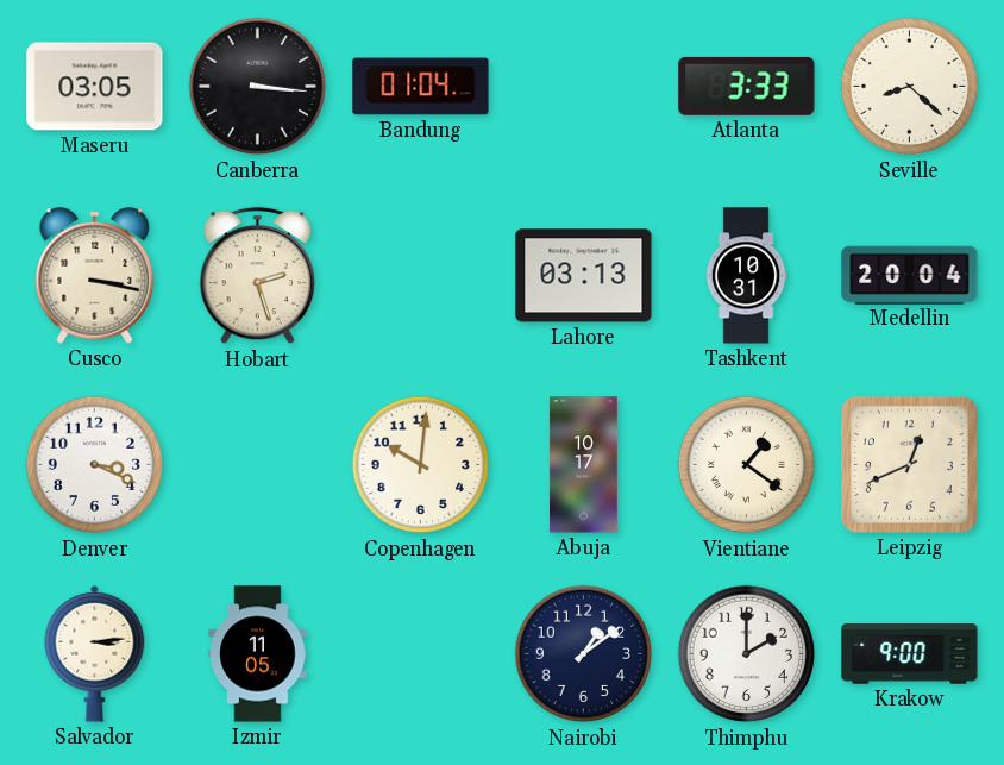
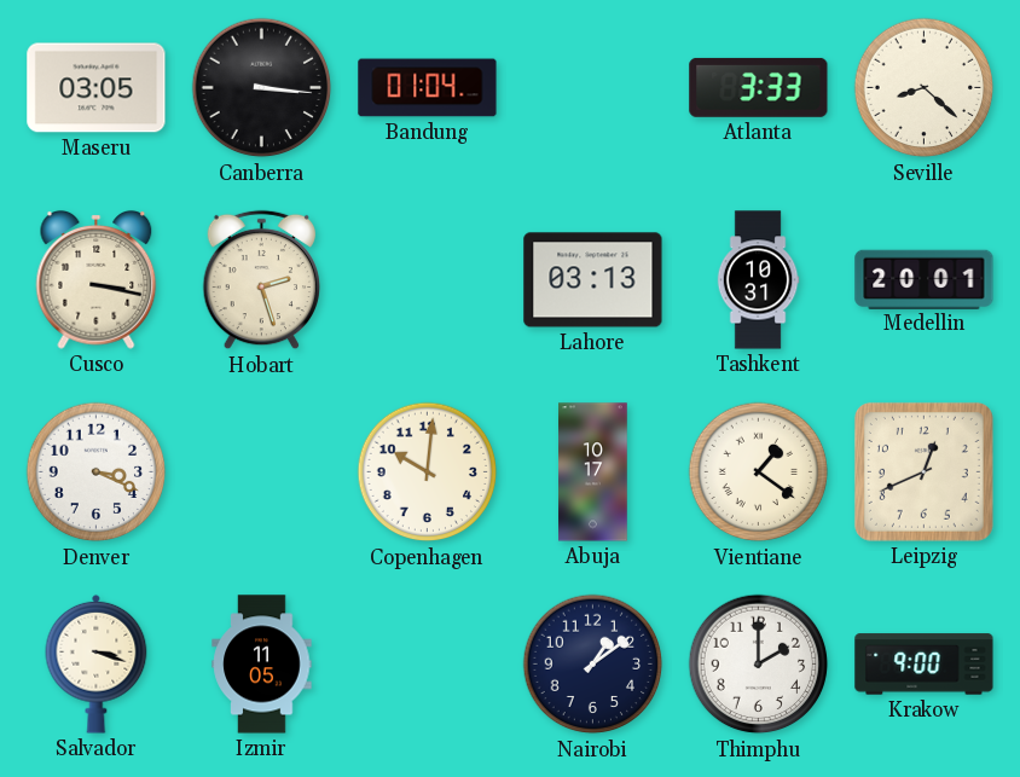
Medellin: 20:04 -> 20:01 (925, 279)
Salvador: 3:14 -> 3:18 (97, 663)
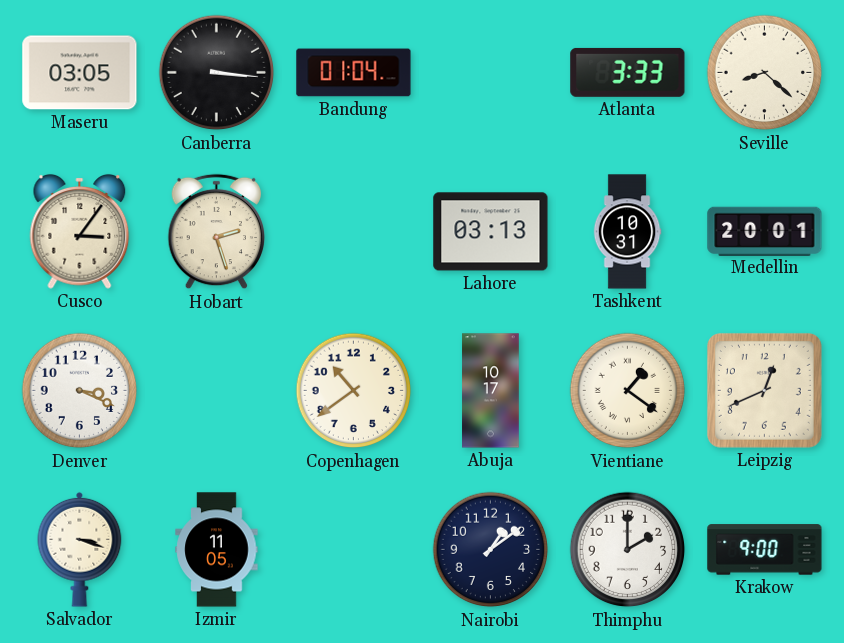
Cusco: 3:17 -> 3:06 (80, 231)
Copenhagen: 10:01 -> 10:39 (354, 391)
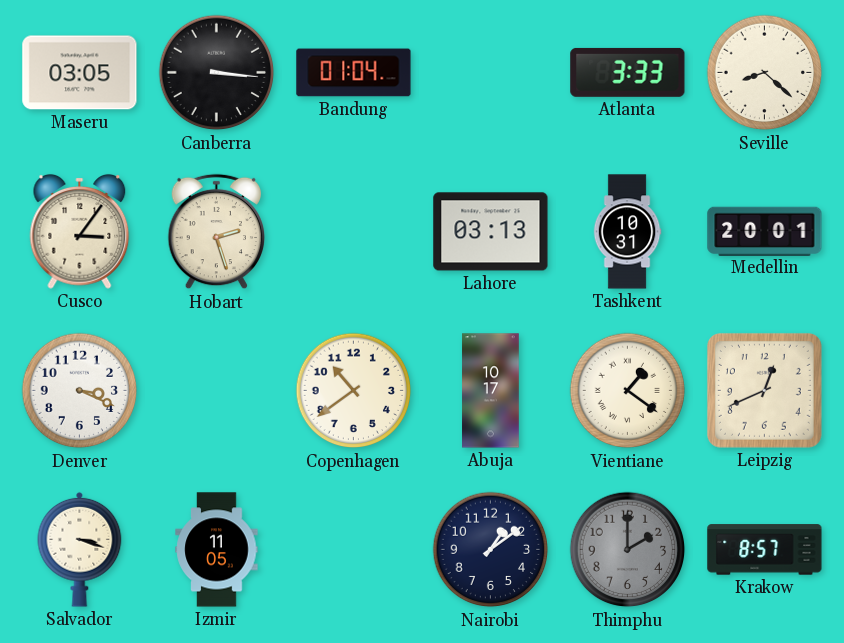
Thimphu dial: white -> grey (628, 550)
Krakow: 9:00 -> 8:57 (765, 550)
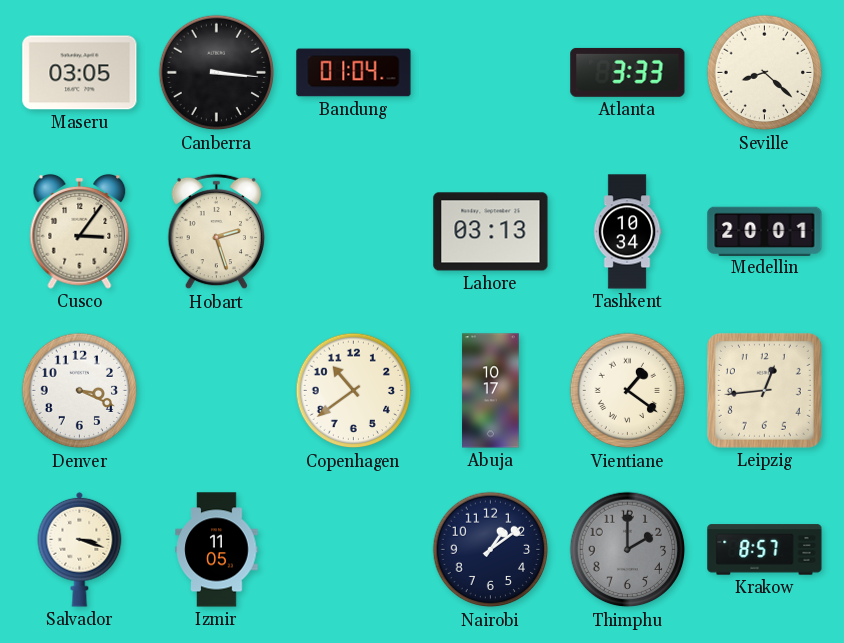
Tashkent: 10:31 -> 10:34 (627, 232)
Leipzig: 12:41 -> 12:44 (764, 390)
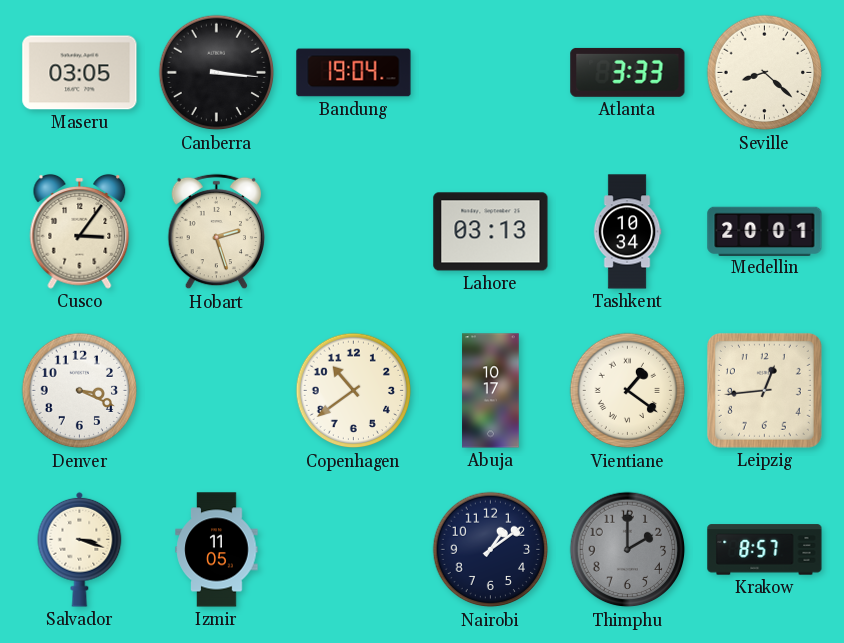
Bandung: 01:04 -> 19:04 (354, 73)
